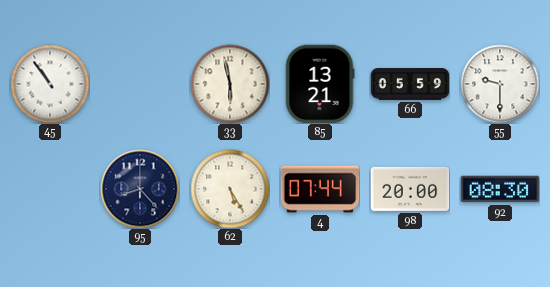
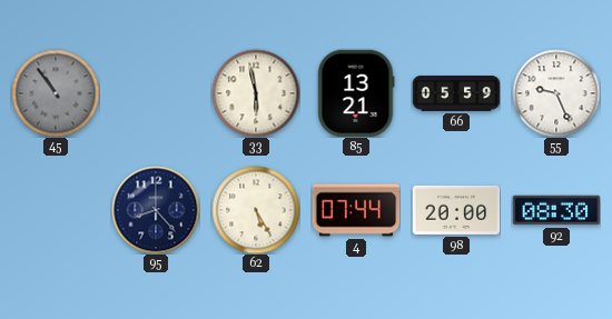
45 dial: white -> grey (56, 93)
55: 9:30 -> 9:26 (556, 93)
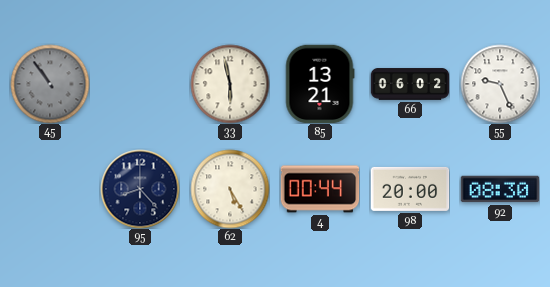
66: 05:59 -> 06:02 (410, 84)
4: 07:44 -> 00:44 (320, 189)
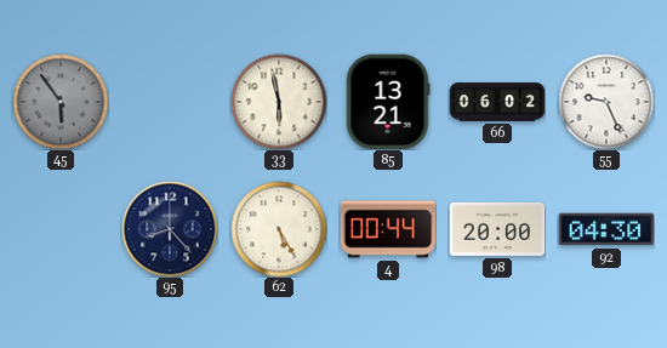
45: 10:54 -> 5:54 (61, 102)
92: 08:30 -> 04:30 (606, 229)
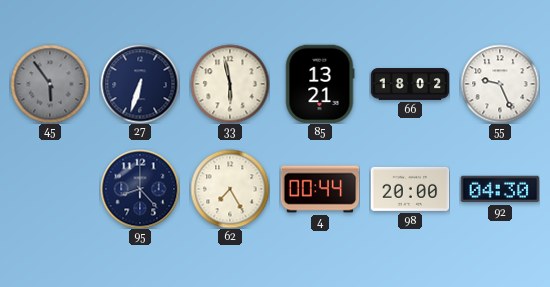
27: none -> 6:33 (140, 84)
66: 06:02 -> 18:02 (410, 84)
62: 5:25 -> 7:25 (230, 189)
